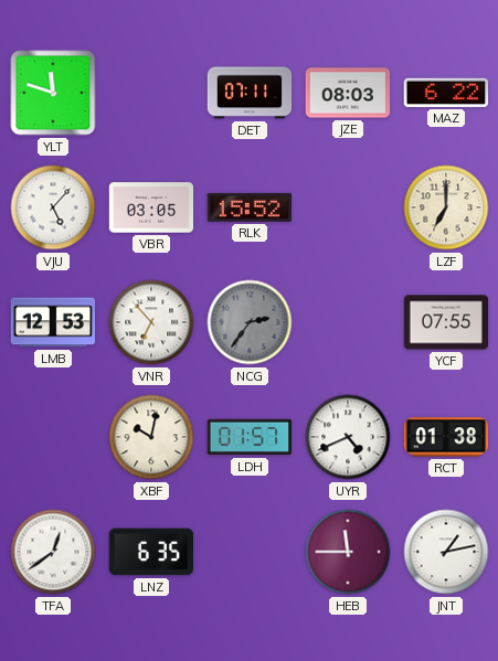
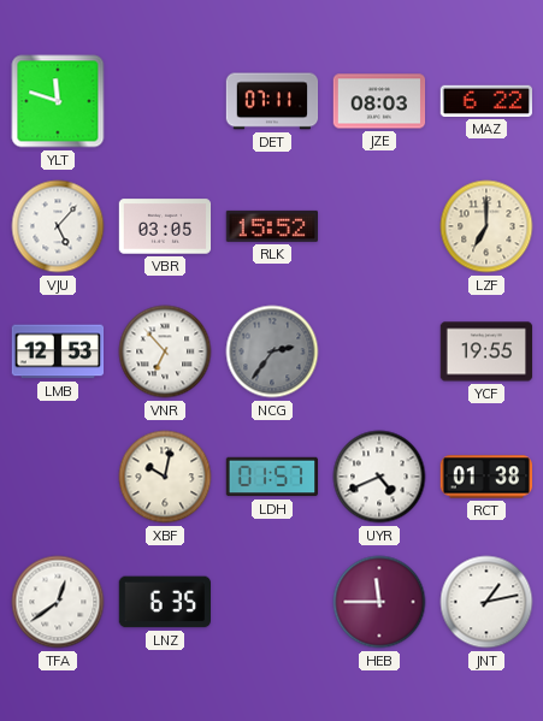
YCF: 07:55 -> 19:55 (486, 351)
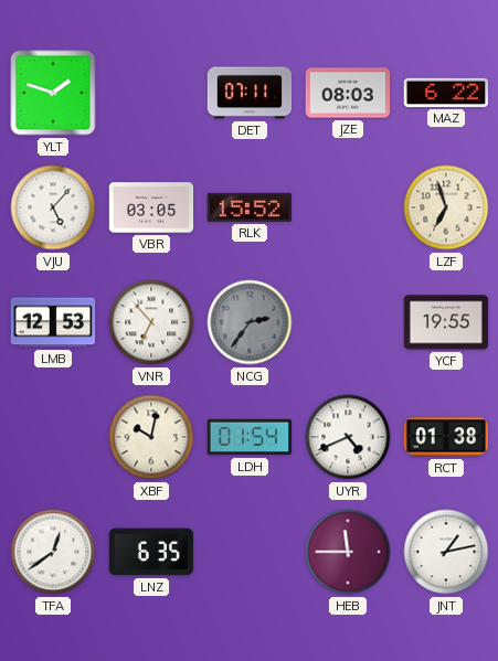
YLT: 11:48 -> 1:48 (53, 93)
LZF: 7:00 -> 6:57 (446, 207)
LDH: 01:57 -> 01:54 (250, 437)
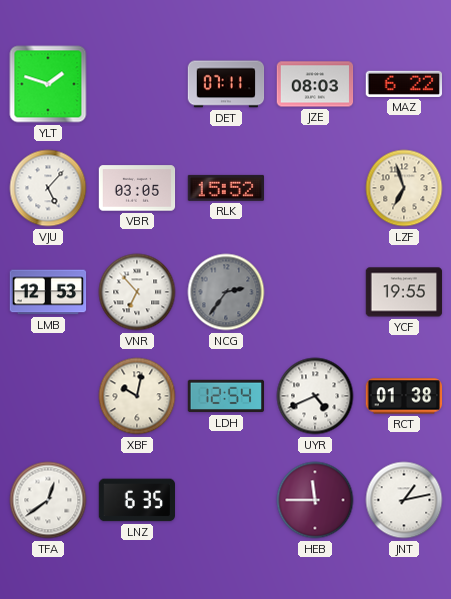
LDH: 01:54 -> 12:54 (226, 396)
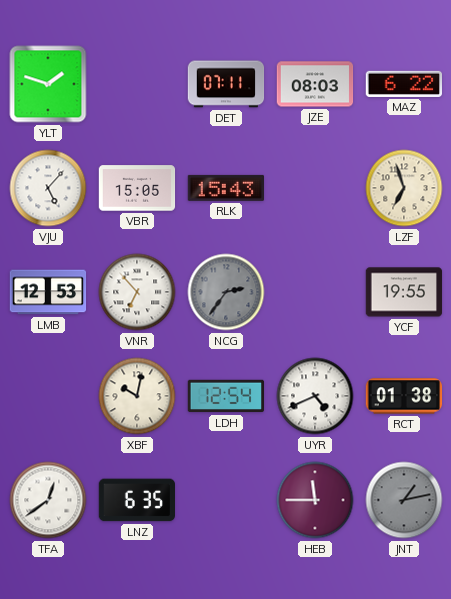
VBR: 03:05 -> 15:05 (137, 188)
RLK: 15:52 -> 15:43 (225, 188)
JNT dial: white -> grey (404, 500)
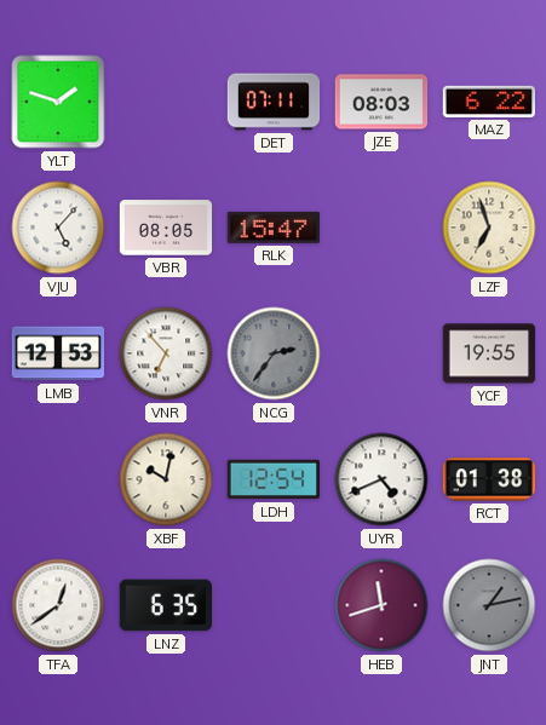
VBR: 15:05 -> 08:05 (166, 228)
RLK: 15:43 -> 15:47 (272, 228)
HEB: 11:45 -> 11:42 (381, 605)
